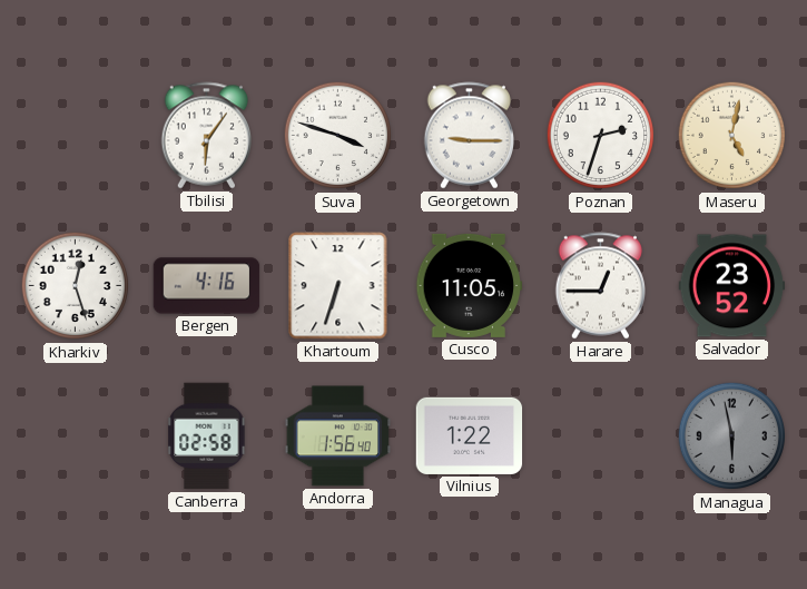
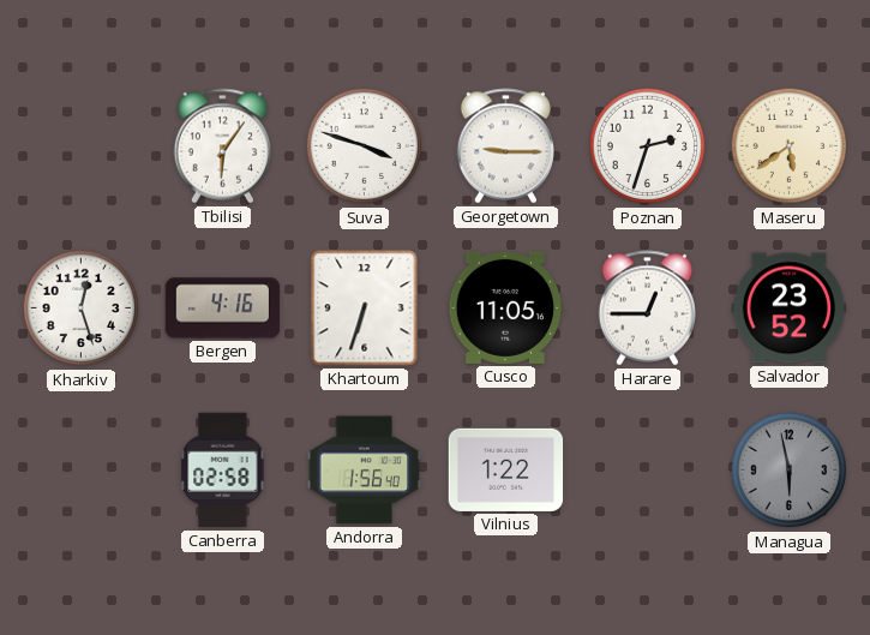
Maseru: 5:02 -> 5:39 (790, 146)
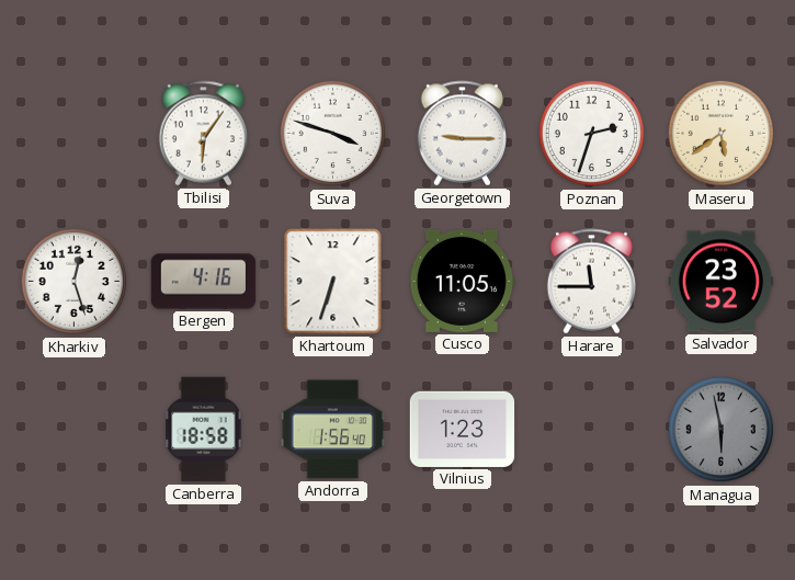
Harare: 12:45 -> 11:45 (592, 282)
Canberra: 02:58 -> 18:58 (204, 430)
Vilnius: 1:22 -> 1:23 (463, 429)
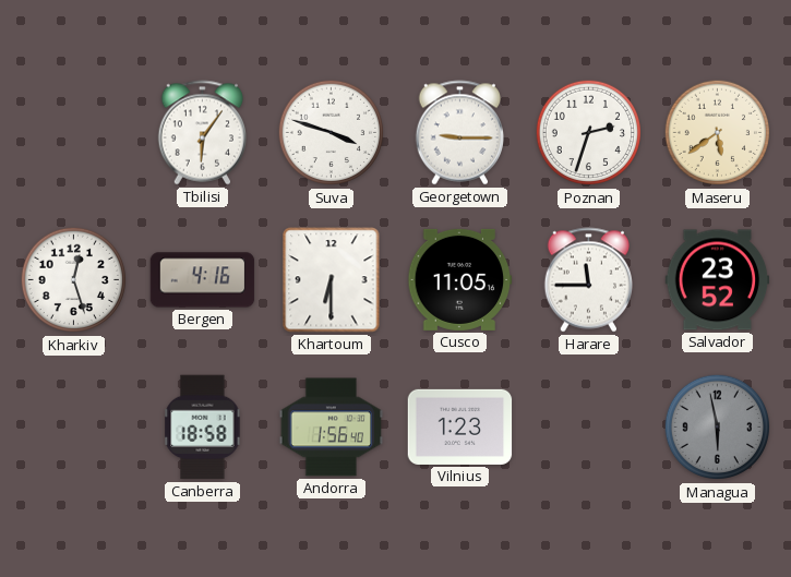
Khartoum: 6:33 -> 6:30 (332, 280)
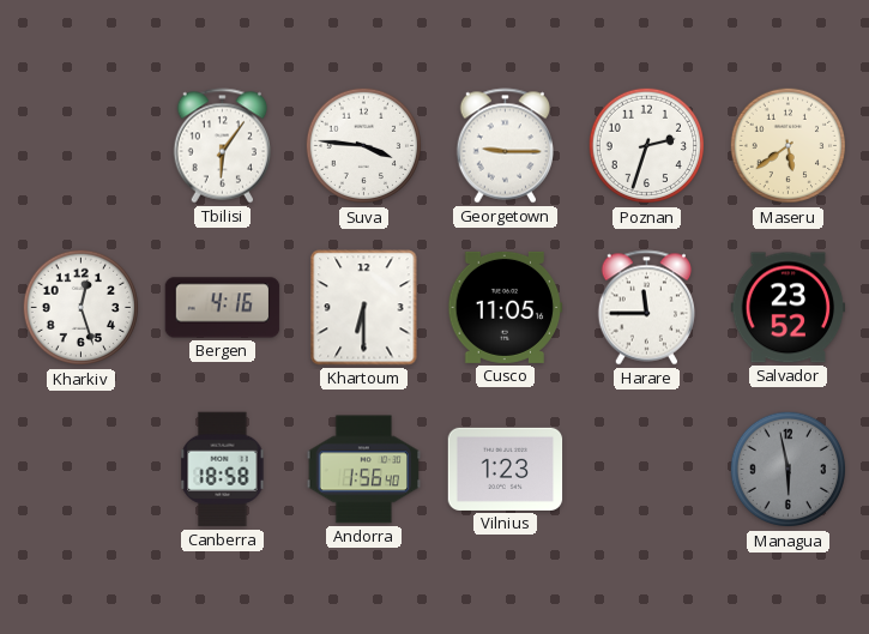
Suva: 3:48 -> 3:46 (364, 146)
